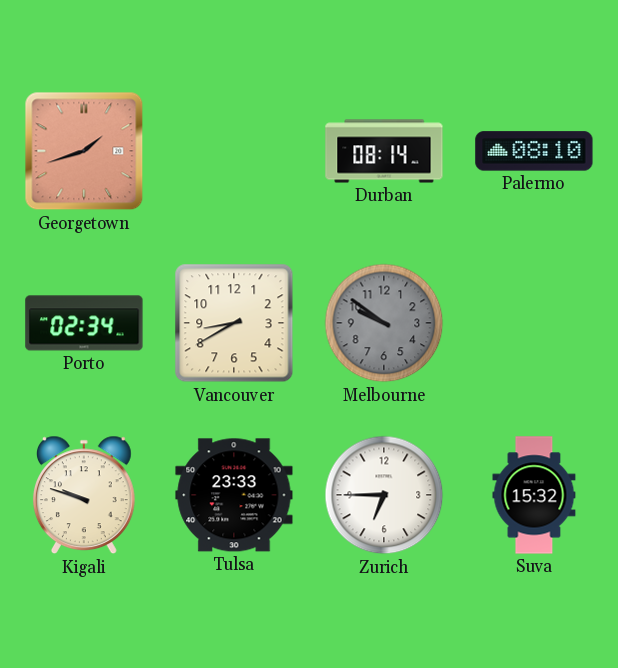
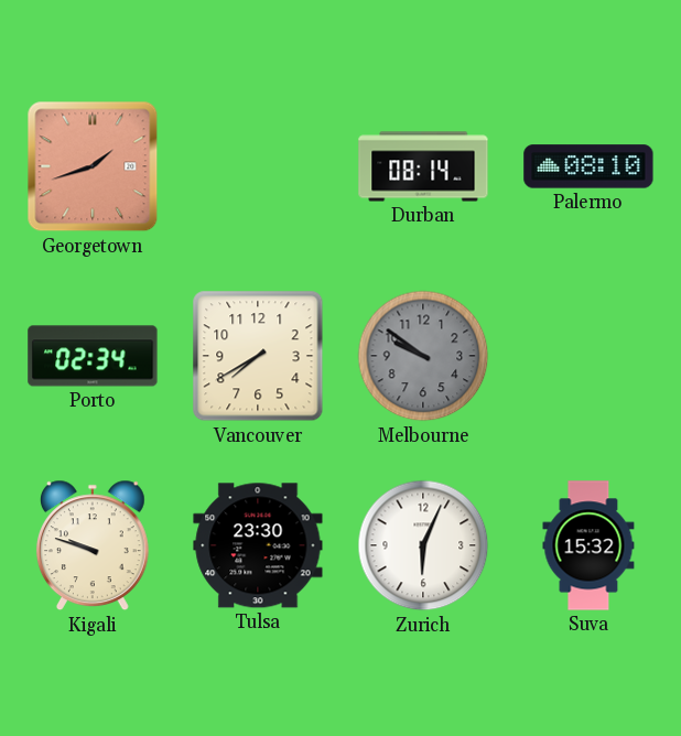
Vancouver: 8:40 -> 7:40 (258, 356)
Tulsa: 23:33 -> 23:30 (258, 545)
Zurich: 6:45 -> 6:04 (423, 545)
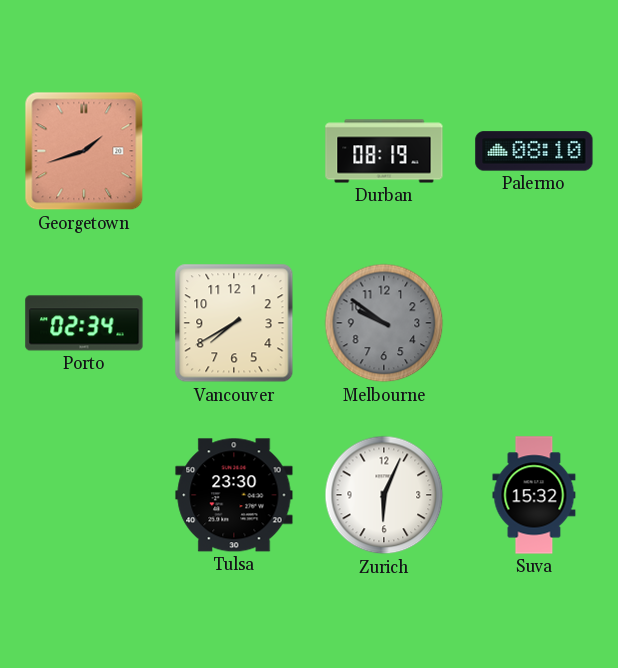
Durban: 08:14 -> 08:19 (384, 151)
Kigali: 9:48 -> none (93, 545)
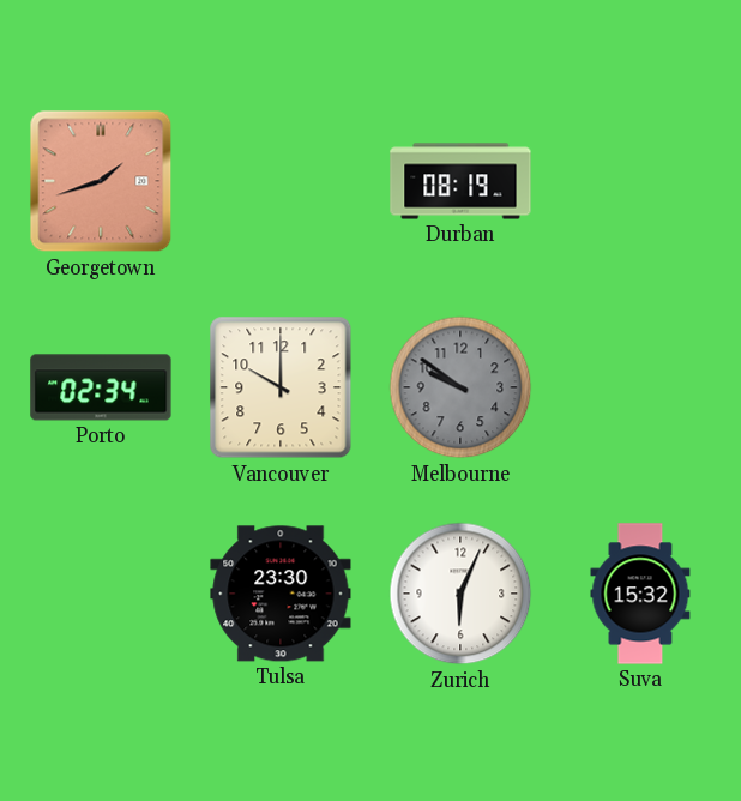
Palermo: 08:10 -> none (534, 151)
Vancouver: 7:40 -> 10:00 (281, 387)
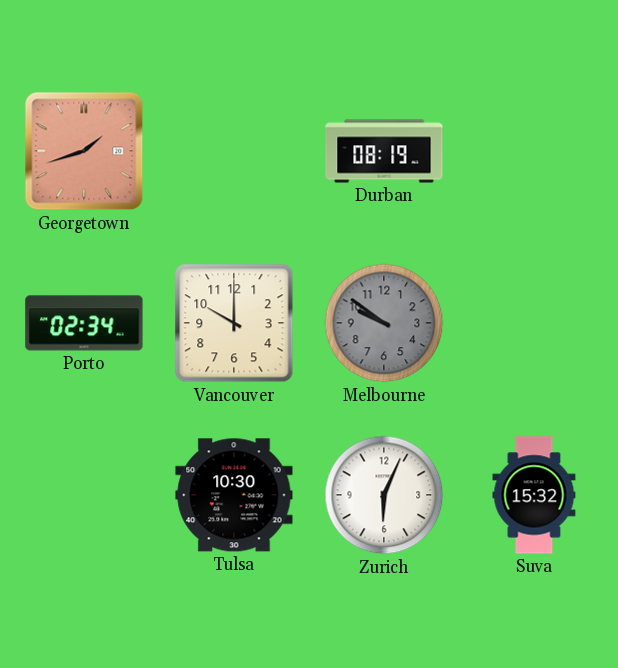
Tulsa: 23:30 -> 10:30 (234, 495)
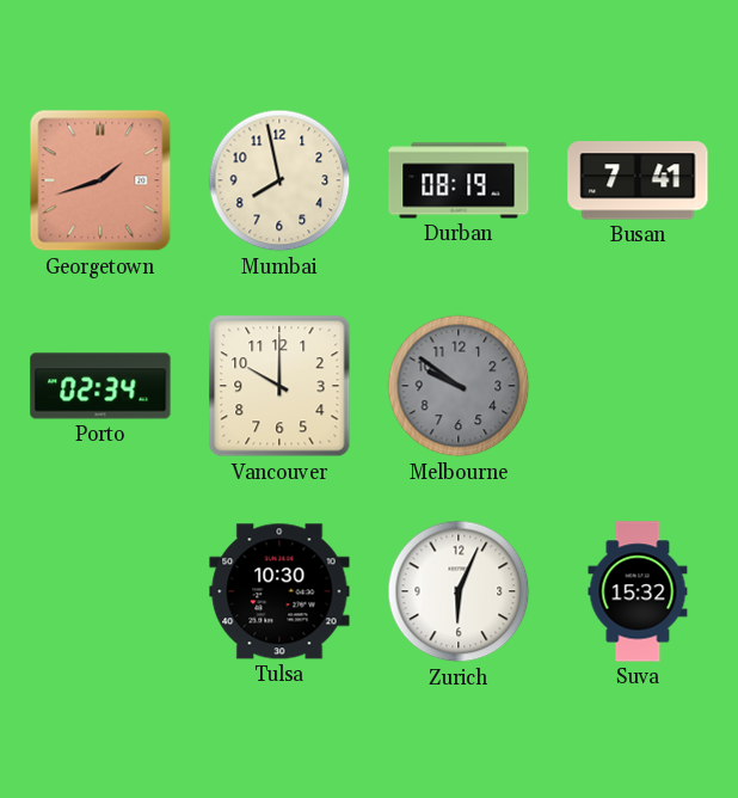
Mumbai: none -> 7:58 (279, 180)
Busan: none -> 7:41 (638, 180)
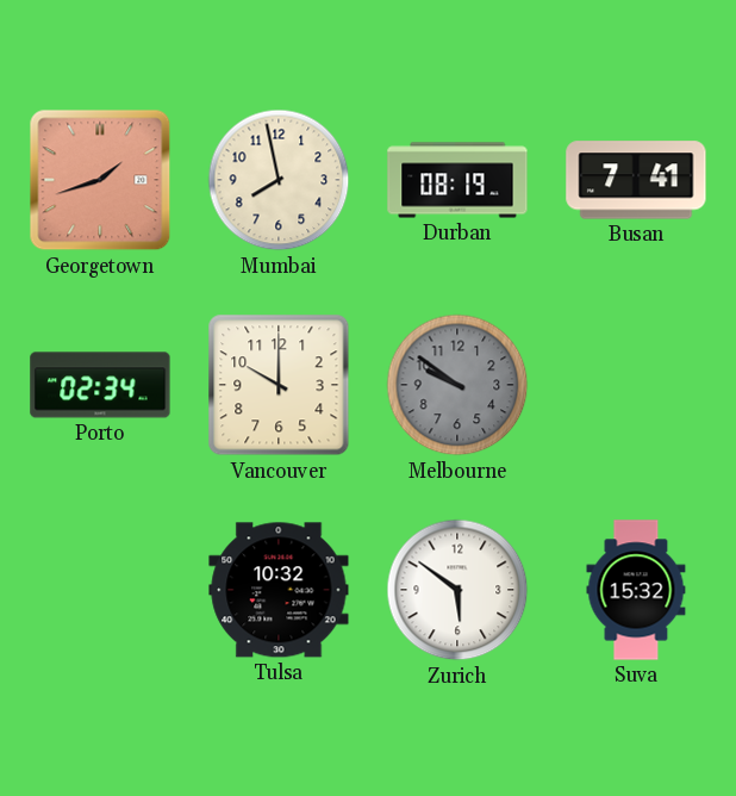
Tulsa: 10:30 -> 10:32 (279, 590)
Zurich: 6:04 -> 5:51 (457, 590)
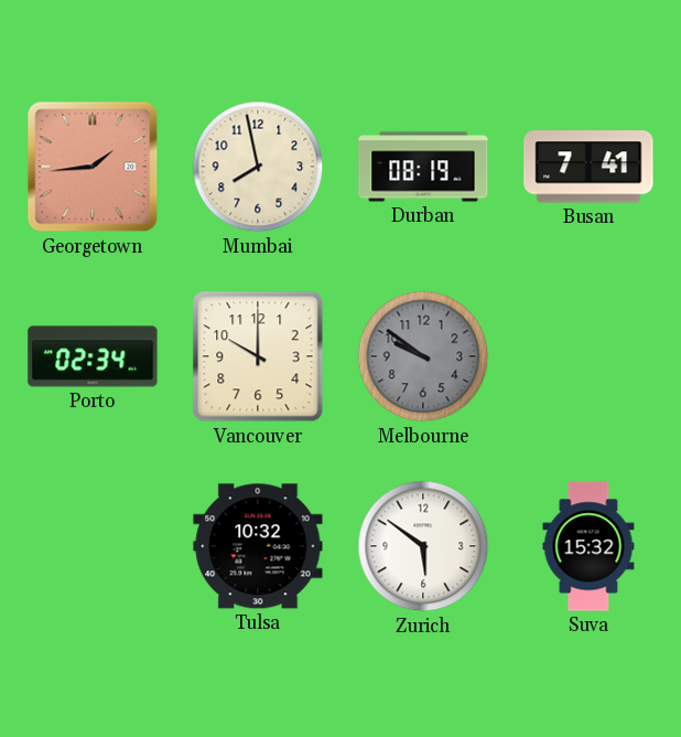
Georgetown: 1:42 -> 1:44 (93, 167)
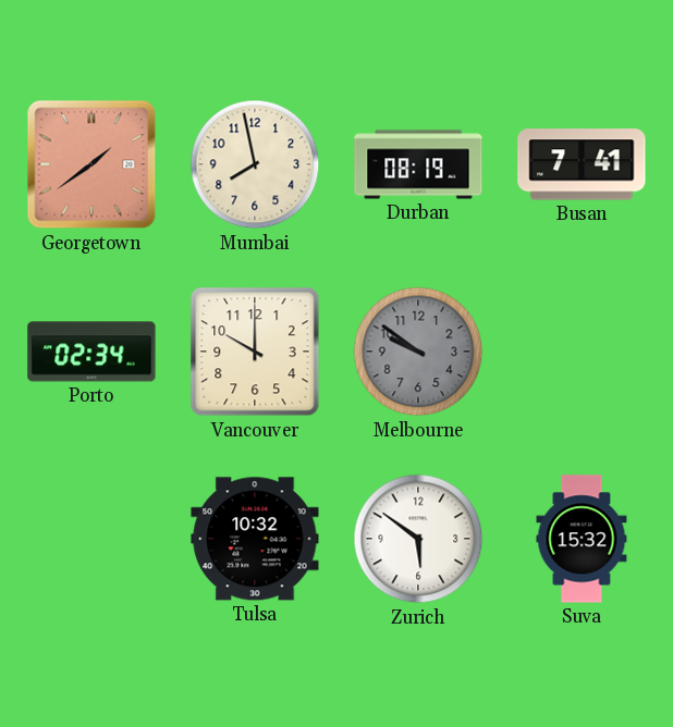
Georgetown: 1:44 -> 1:39 (91, 164)
